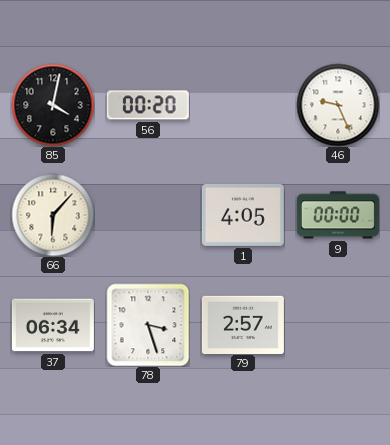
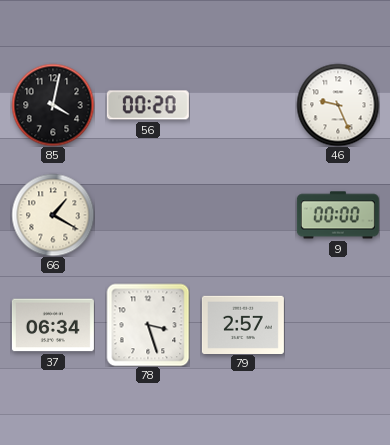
66: 6:07 -> 1:20 (53, 215)
1: 4:05 -> none (243, 215)
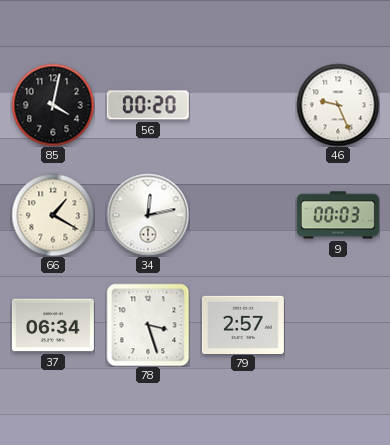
34: none -> 12:13 (148, 215)
9: 00:00 -> 00:03 (338, 215)
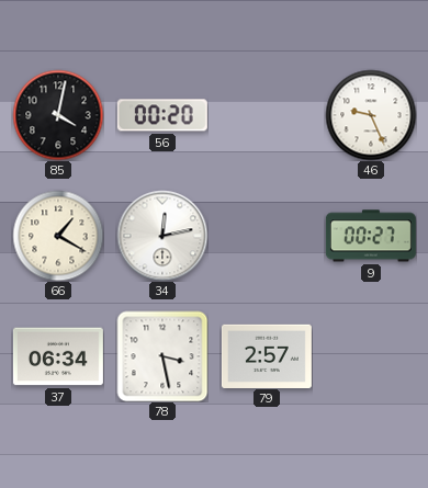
9: 00:03 -> 00:27 (371, 236)
78: 3:27 -> 3:28 (162, 356)
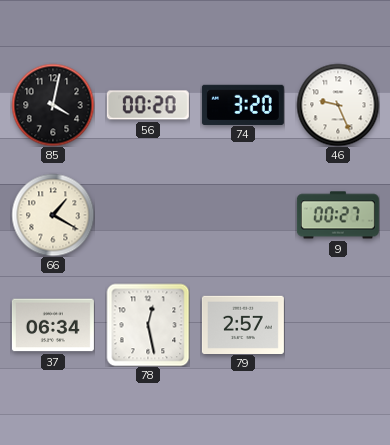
74: none -> 3:20 (243, 104)
34: 12:13 -> none (162, 236)
78: 3:28 -> 12:28 (148, 325)
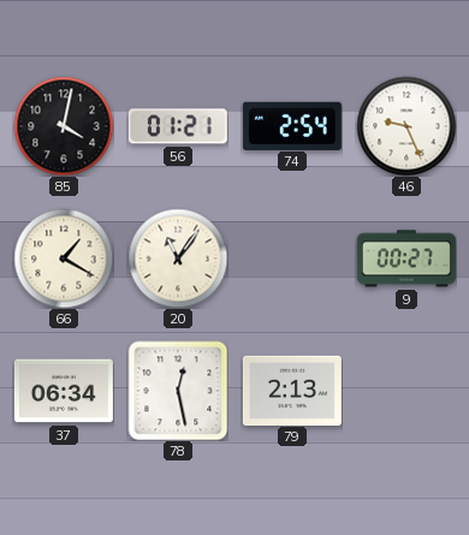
56: 00:20 -> 01:21 (178, 126)
74: 3:20 -> 2:54 (292, 125)
20: none -> 11:06 (178, 258)
79: 2:57 -> 2:13 (292, 390)
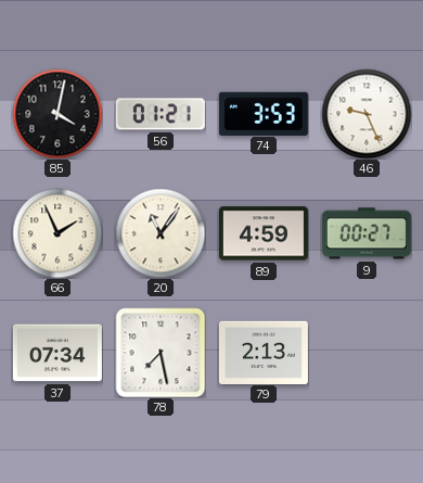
74: 2:54 -> 3:53 (264, 113)
66: 1:20 -> 1:56 (57, 233)
89: none -> 4:59 (264, 233)
37: 06:34 -> 07:34 (57, 353)
78: 12:28 -> 7:28 (161, 353)
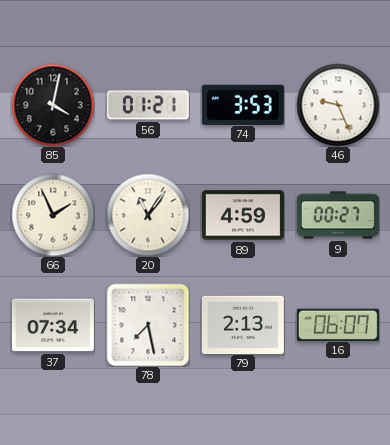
16: none -> 06:07 (338, 324)
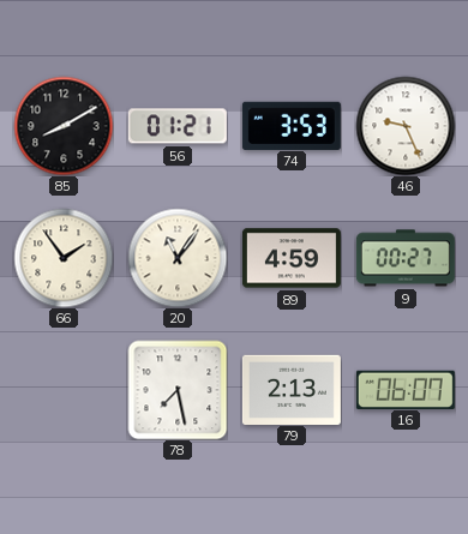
85: 4:02 -> 8:10 (64, 126)
66: 1:56 -> 1:54 (64, 258)
37: 07:34 -> none (53, 325)
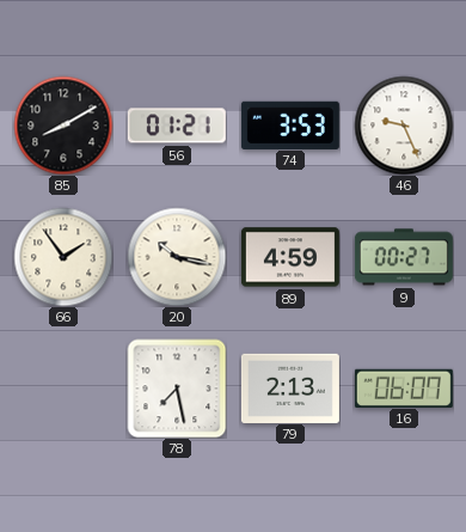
20: 11:06 -> 10:17 (177, 257)
